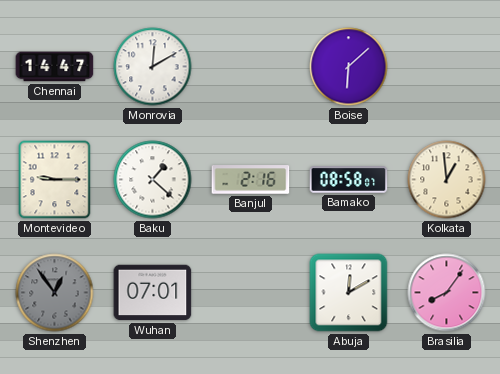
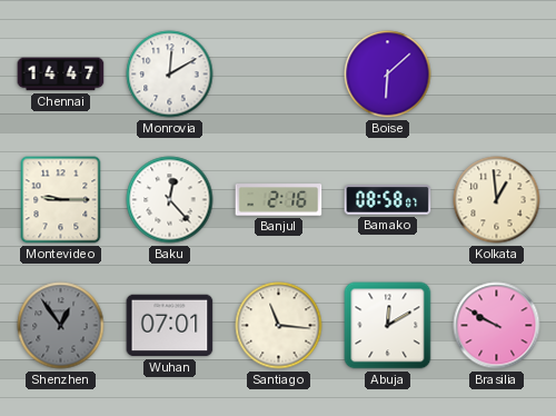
Baku: 1:22 -> 12:23 (170, 200)
Santiago: none -> 11:16 (279, 326)
Brasilia: 8:06 -> 9:50 (497, 326)
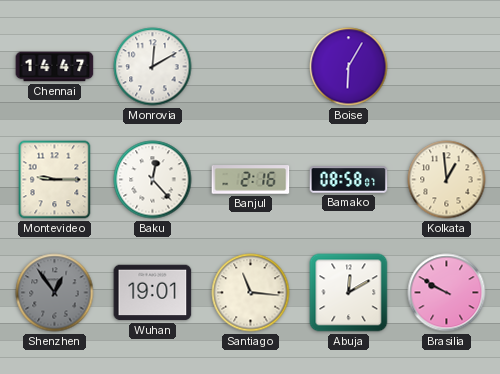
Boise: 6:08 -> 6:05 (349, 67)
Wuhan: 07:01 -> 19:01 (153, 293)
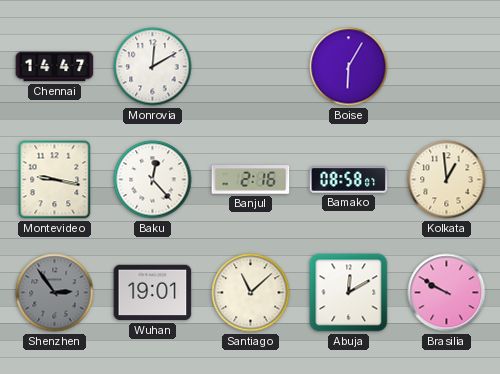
Montevideo: 9:15 -> 9:17 (55, 180)
Shenzhen: 12:54 -> 2:54 (55, 293)
Santiago: 11:16 -> 11:08 (251, 293)
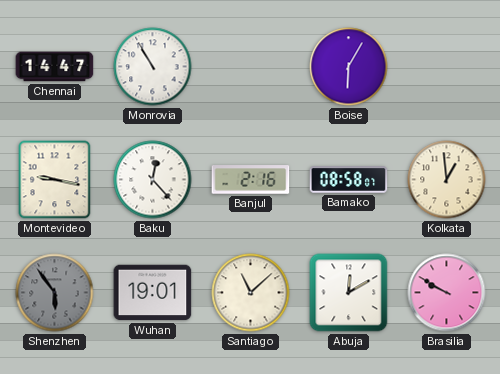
Monrovia: 12:10 -> 10:55 (153, 67)
Shenzhen: 2:54 -> 5:54 (55, 293)
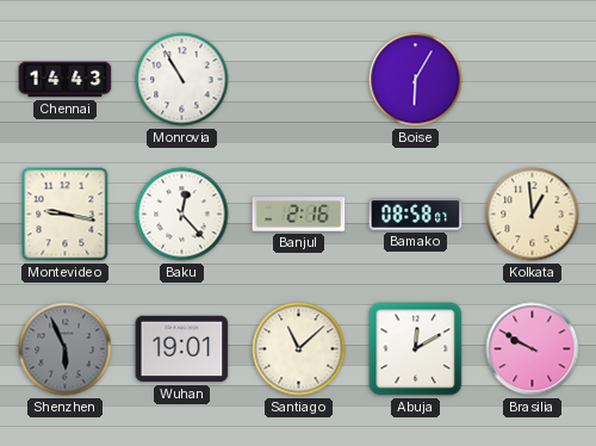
Chennai: 14:47 -> 14:43 (66, 80)
Shenzhen: 5:54 -> 5:56 (66, 349)
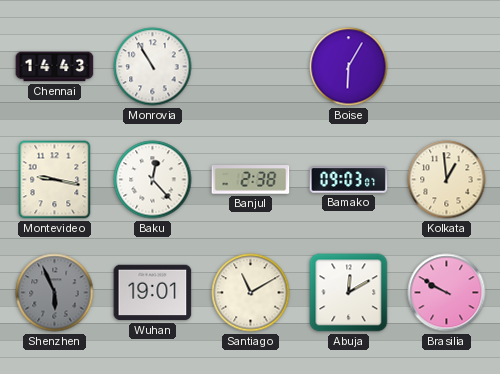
Banjul: 2:16 -> 2:38 (251, 180)
Bamako: 08:58 -> 09:03 (349, 180)
Santiago: 11:08 -> 11:10 (251, 293)
